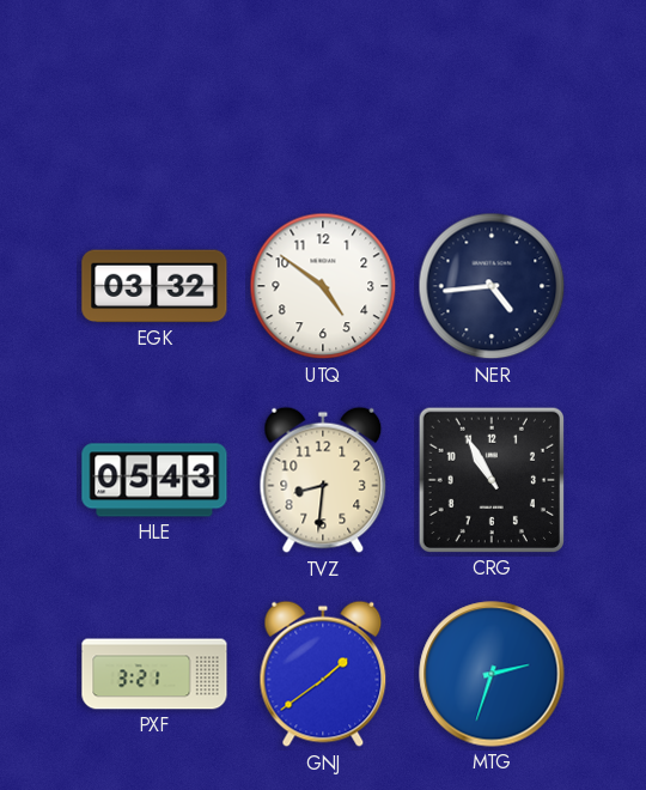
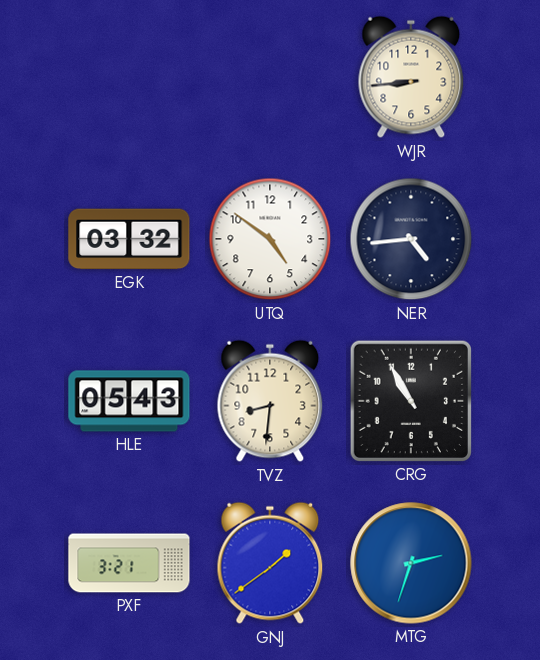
WJR: none -> 8:44 (411, 77)
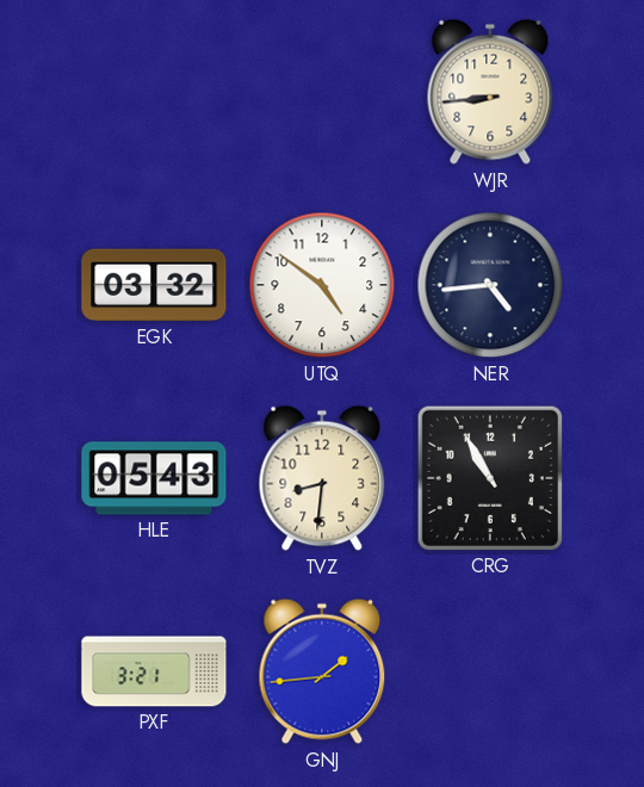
GNJ: 1:39 -> 1:44 (322, 671)
MTG: 2:33 -> none (411, 563)
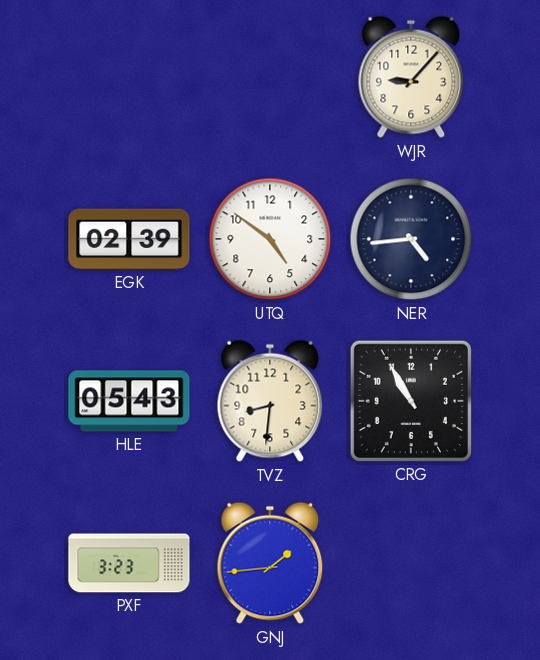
WJR: 8:44 -> 9:07 (411, 77)
EGK: 03:32 -> 02:39 (129, 239)
PXF: 3:21 -> 3:23 (129, 563)
